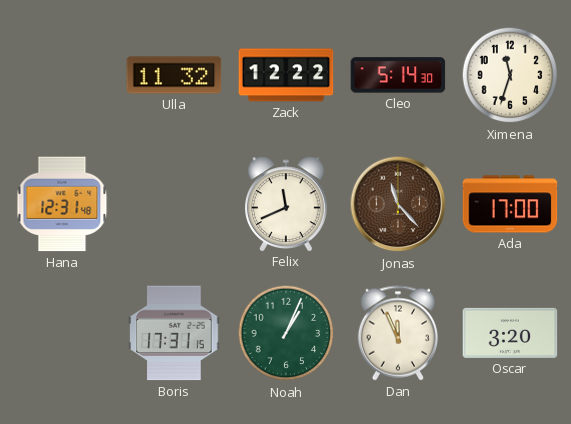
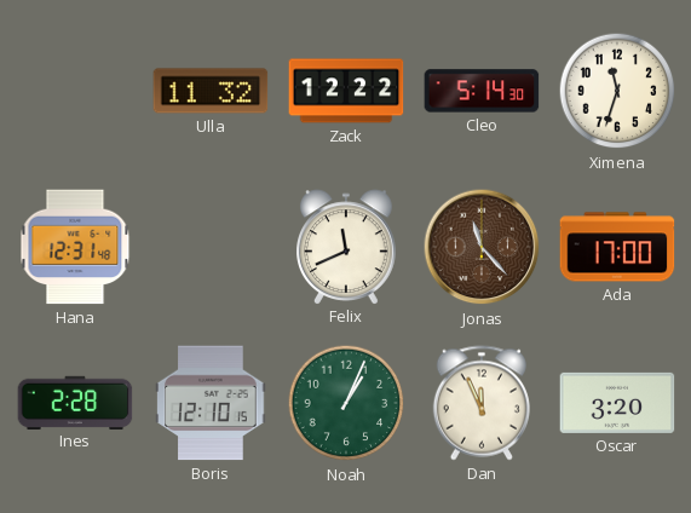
Ines: none -> 2:28 (75, 402)
Boris: 17:31 -> 12:10 (211, 403)
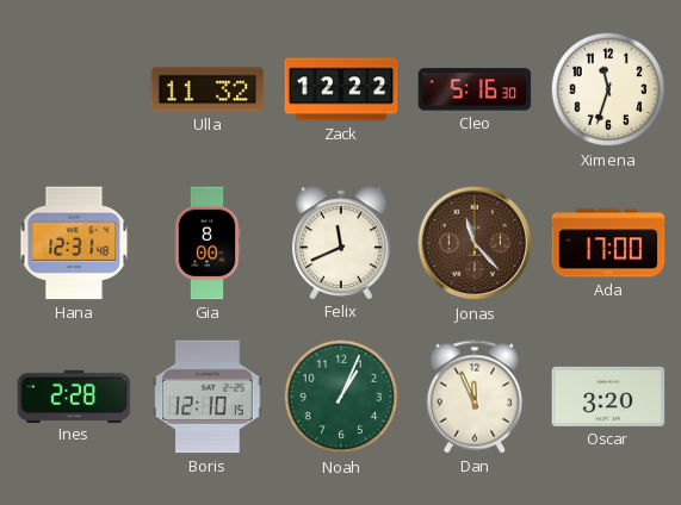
Cleo: 5:14 -> 5:16 (475, 89)
Gia: none -> 8:00 (208, 243)
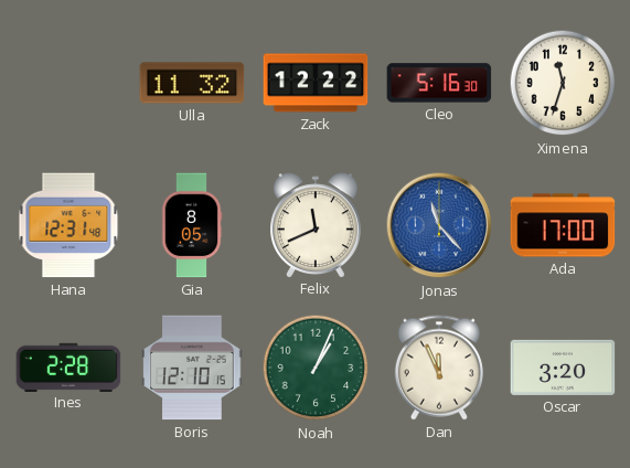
Gia: 8:00 -> 8:05 (192, 225)
Jonas dial: brown -> blue (439, 225)
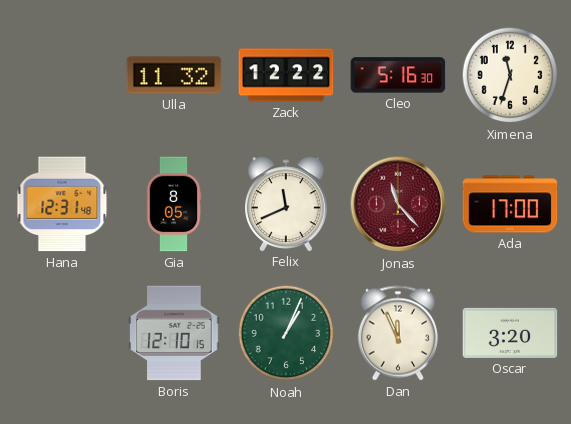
Jonas dial: blue -> burgundy (398, 204)
Ines: 2:28 -> none (68, 366)
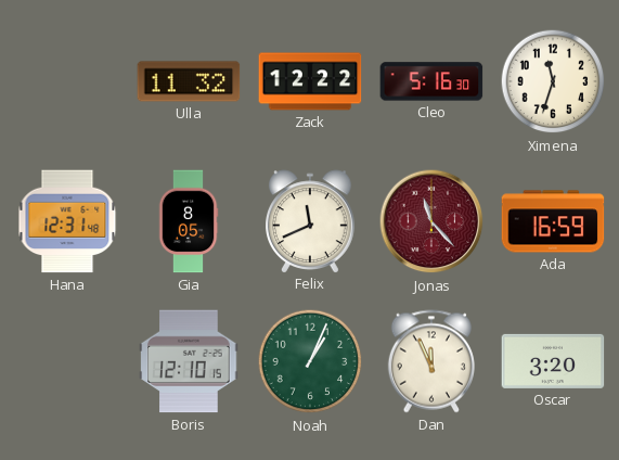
Ada: 17:00 -> 16:59 (553, 221)
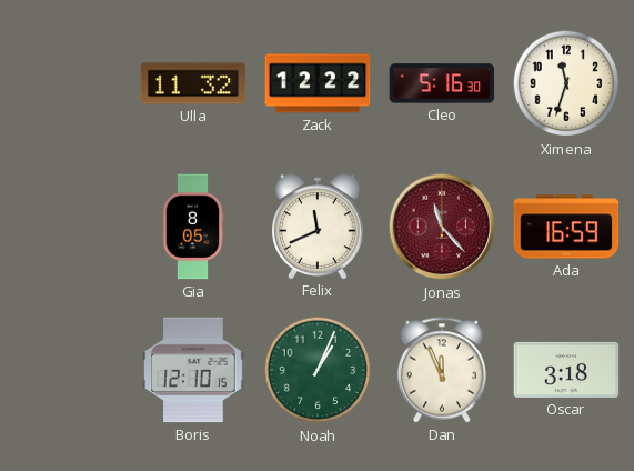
Hana: 12:31 -> none (67, 221)
Oscar: 3:20 -> 3:18 (566, 370)
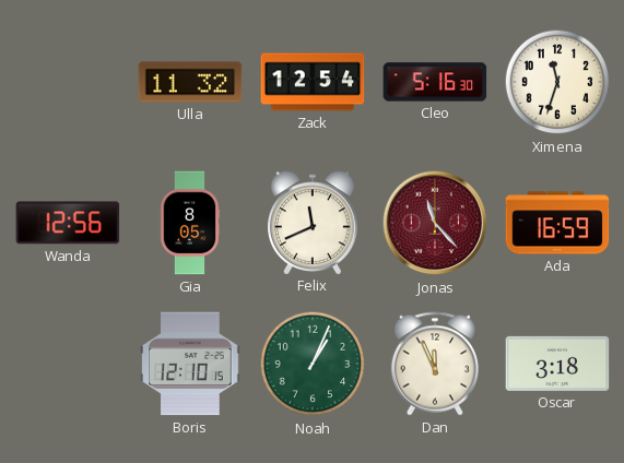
Zack: 12:22 -> 12:54 (313, 82)
Wanda: none -> 12:56 (68, 223)
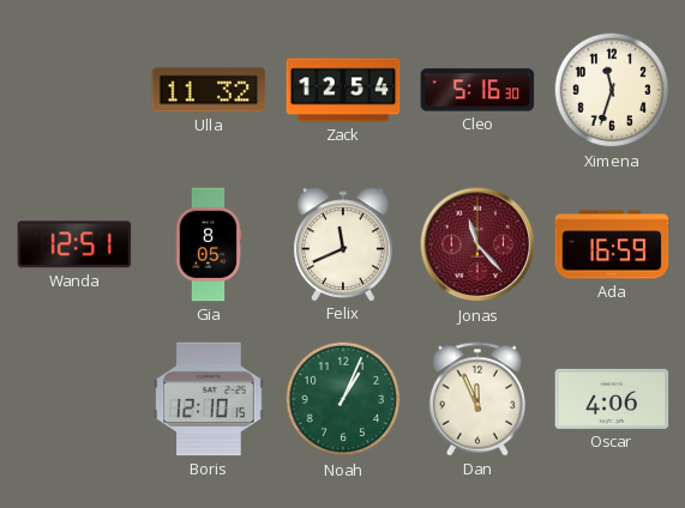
Wanda: 12:56 -> 12:51 (74, 244)
Oscar: 3:18 -> 4:06 (612, 399)
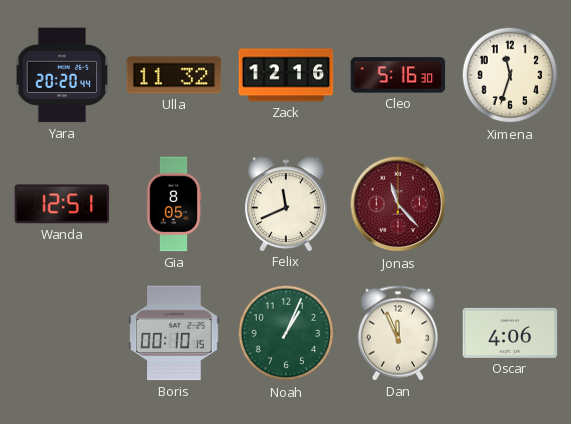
Yara: none -> 20:20 (62, 75)
Zack: 12:54 -> 12:16 (286, 75)
Ada: 16:59 -> none (612, 244)
Boris: 12:10 -> 00:10 (174, 333)
